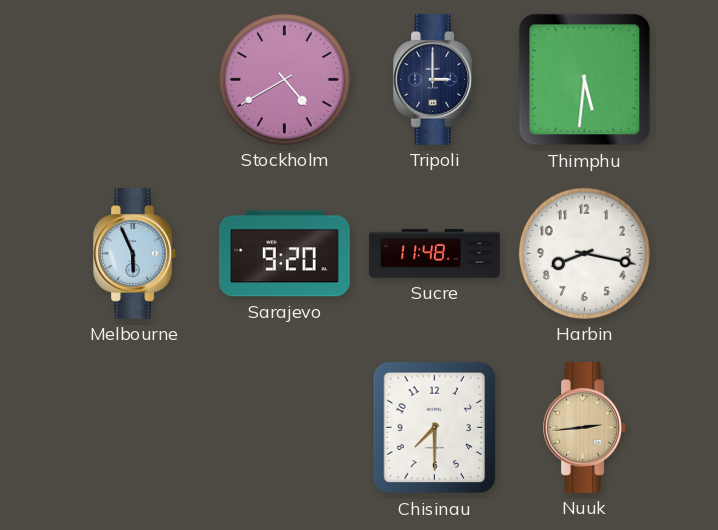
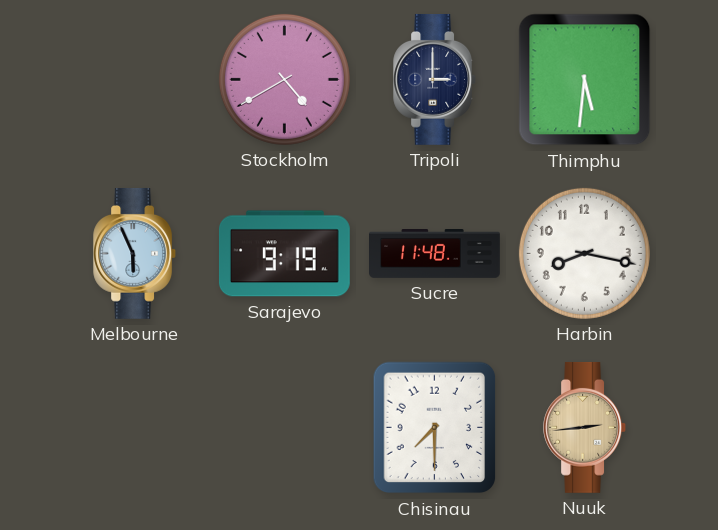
Sarajevo: 9:20 -> 9:19 (284, 254)
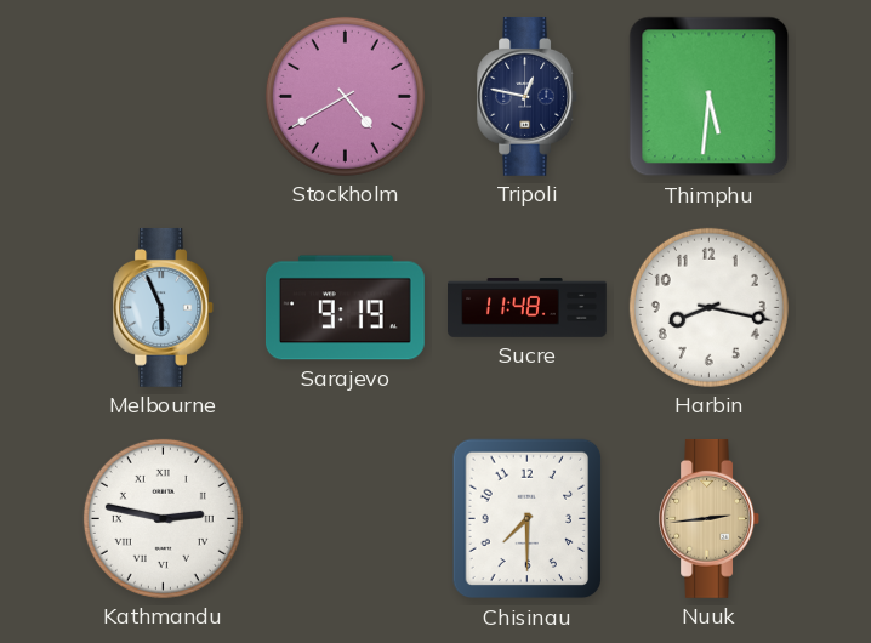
Tripoli: 3:00 -> 12:47 (528, 96)
Kathmandu: none -> 2:47 (163, 518)
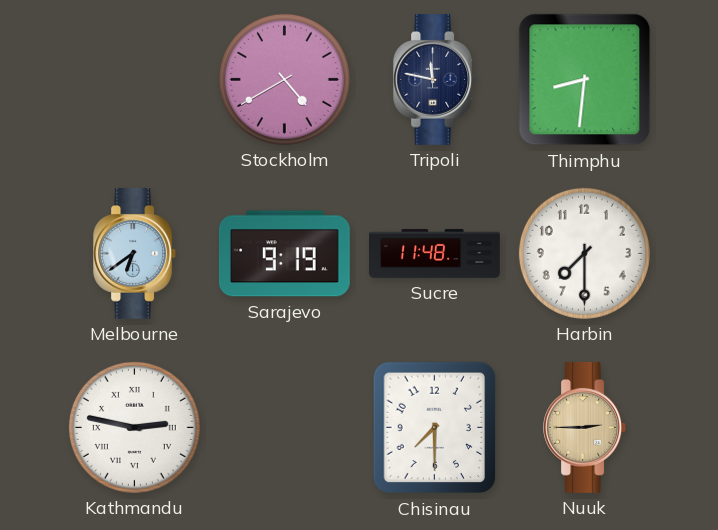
Tripoli: 12:47 -> 11:47 (435, 79)
Thimphu: 5:31 -> 8:31 (585, 80)
Melbourne: 5:56 -> 6:39 (135, 253)
Harbin: 8:17 -> 7:30 (584, 253)
Nuuk: 2:44 -> 2:45 (585, 427)
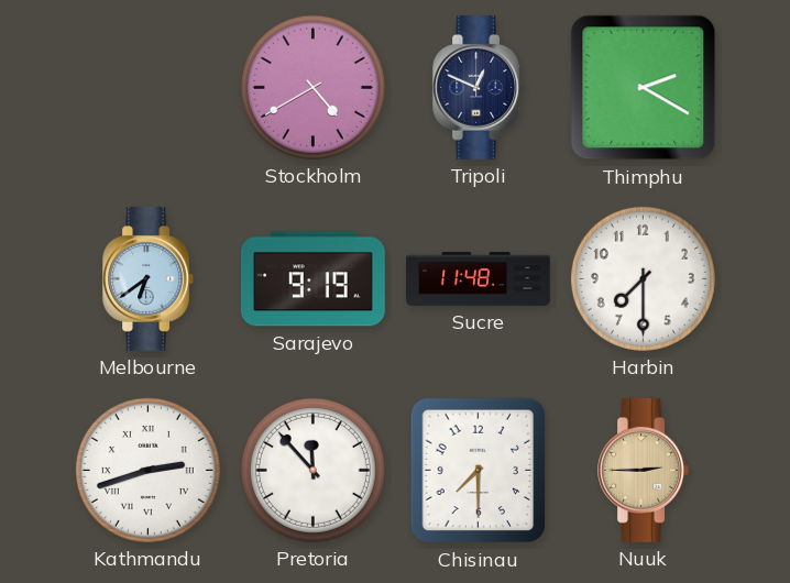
Tripoli: 11:47 -> 12:49 (479, 87)
Thimphu: 8:31 -> 2:20 (644, 88)
Kathmandu: 2:47 -> 2:42 (147, 470)
Pretoria: none -> 11:53 (312, 470)
